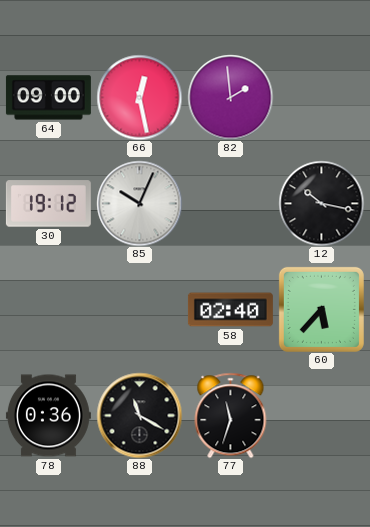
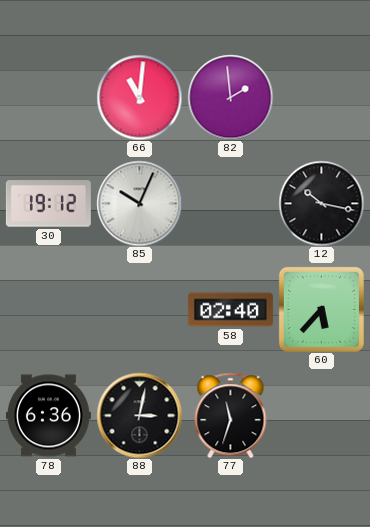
64: 09:00 -> none (48, 98)
66: 12:28 -> 11:01 (139, 97)
78: 0:36 -> 6:36 (48, 416)
88: 11:20 -> 3:02 (139, 415)
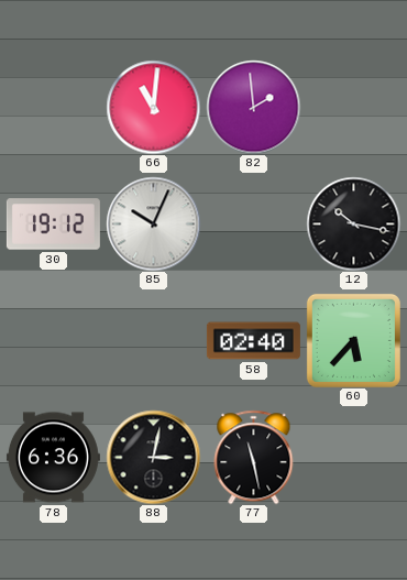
77: 11:33 -> 11:28 (254, 457)
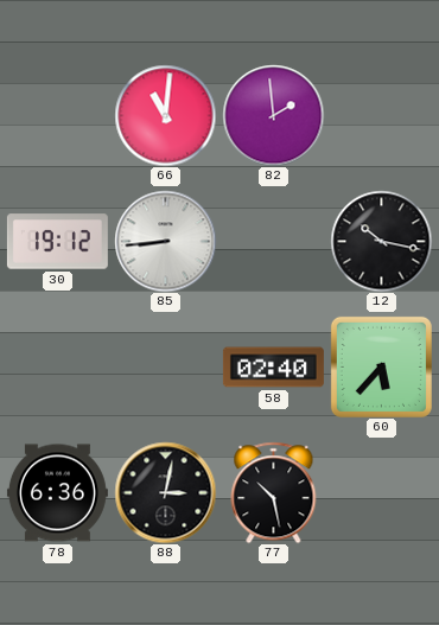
85: 10:04 -> 8:44 (165, 241)
77: 11:28 -> 10:28 (274, 492)
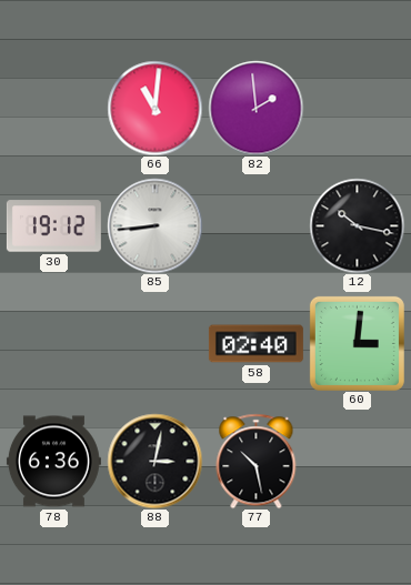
60: 5:37 -> 3:01 (357, 343)
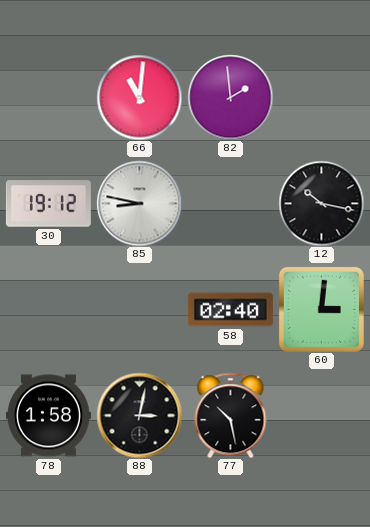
85: 8:44 -> 8:47 (139, 203)
78: 6:36 -> 1:58 (48, 416)
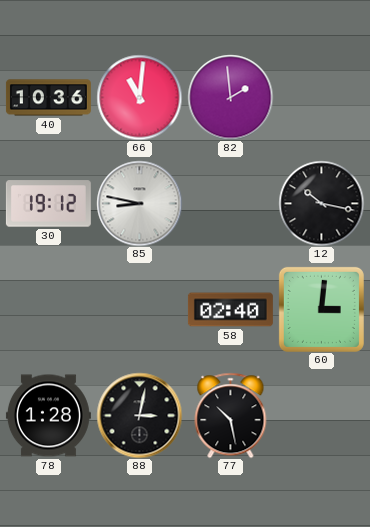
40: none -> 10:36 (48, 98)
78: 1:58 -> 1:28 (48, 416)
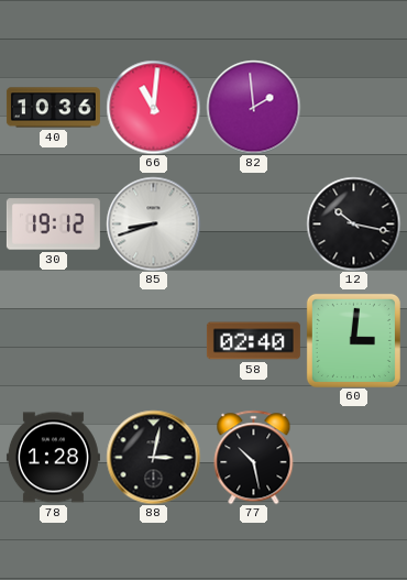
85: 8:47 -> 8:42 (153, 223)
